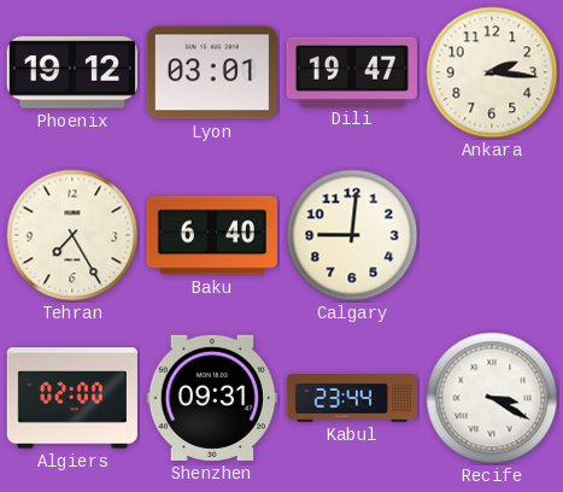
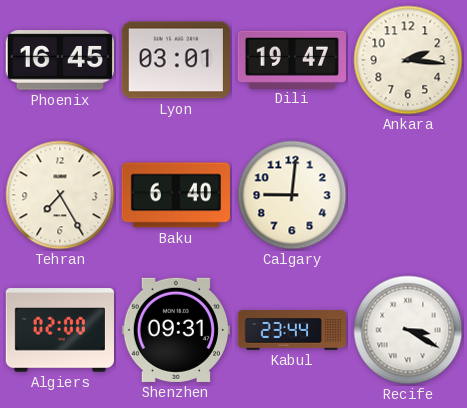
Phoenix: 19:12 -> 16:45 (60, 60)
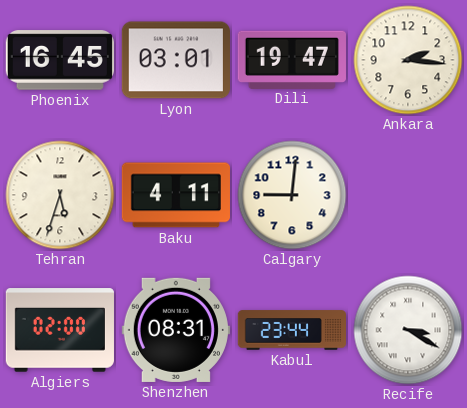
Tehran: 7:25 -> 5:33 (60, 195)
Baku: 6:40 -> 4:11 (176, 195)
Shenzhen: 09:31 -> 08:31 (176, 330)
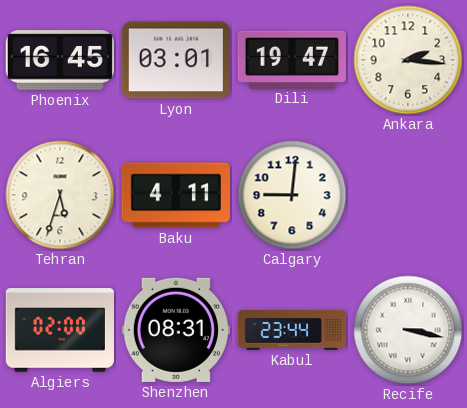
Recife: 3:20 -> 3:17 (408, 330)
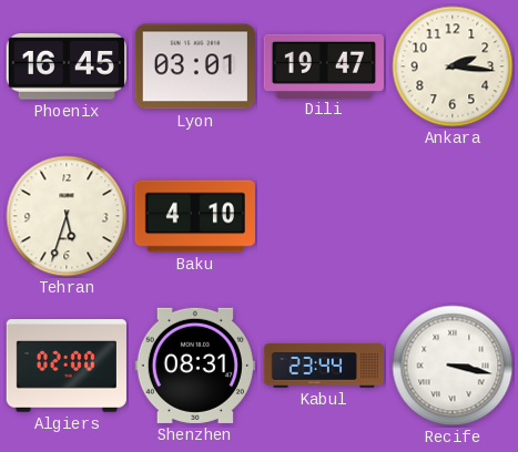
Baku: 4:11 -> 4:10 (195, 216)
Calgary: 9:01 -> none (292, 195)
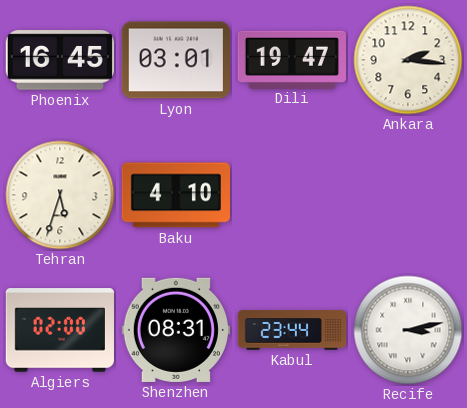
Recife: 3:17 -> 3:13 (408, 330)
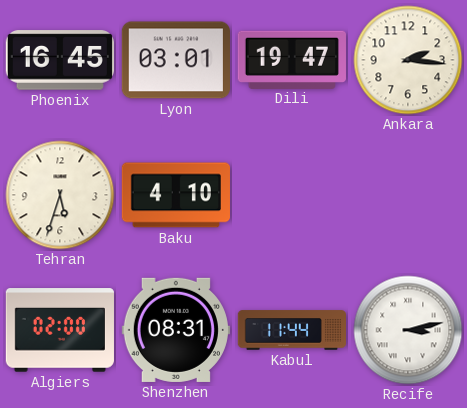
Kabul: 23:44 -> 11:44 (291, 330)
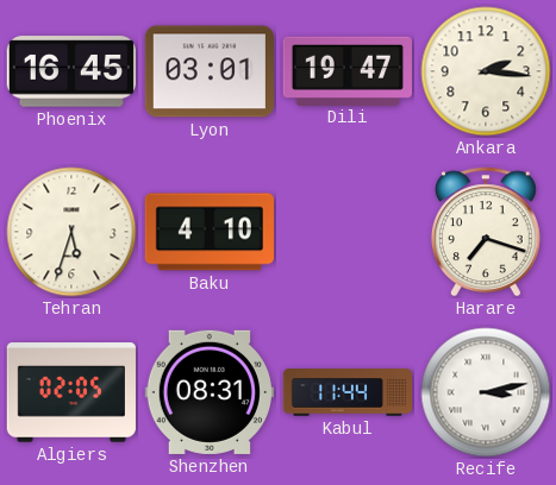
Harare: none -> 7:18 (486, 232)
Algiers: 02:00 -> 02:05 (71, 392)
